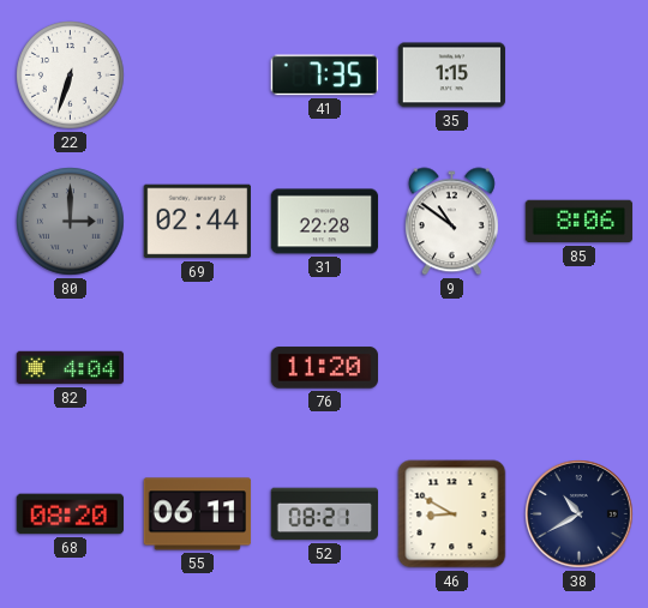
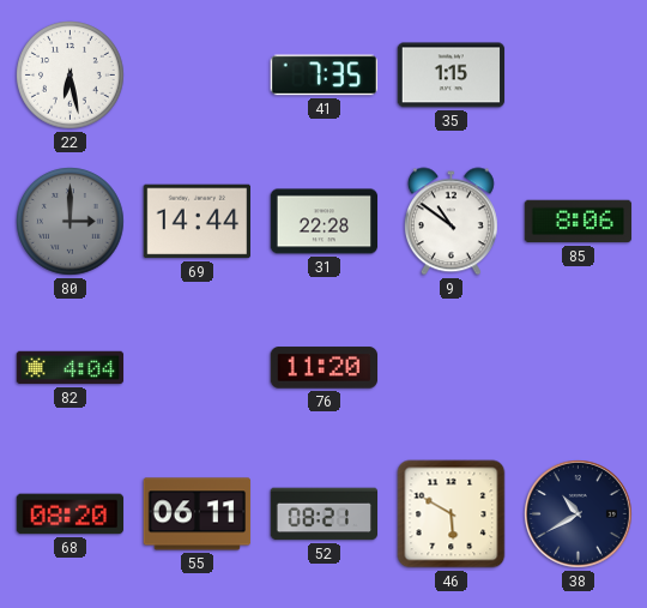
22: 6:33 -> 6:28 (71, 76)
69: 02:44 -> 14:44 (196, 222)
46: 8:50 -> 5:50 (452, 514)
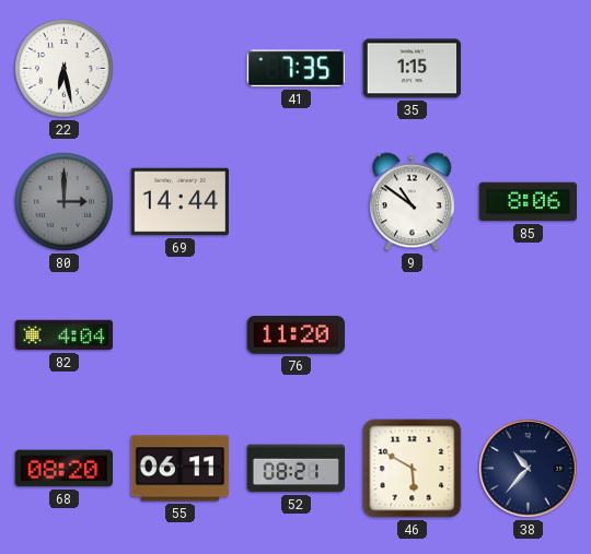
31: 22:28 -> none (325, 222)
38: 10:40 -> 10:37 (529, 469)
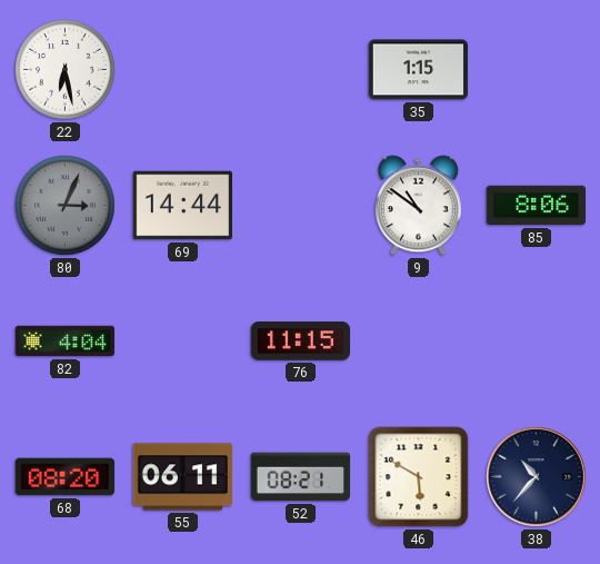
41: 7:35 -> none (296, 69)
80: 3:00 -> 3:04 (66, 206)
76: 11:20 -> 11:15 (301, 342)
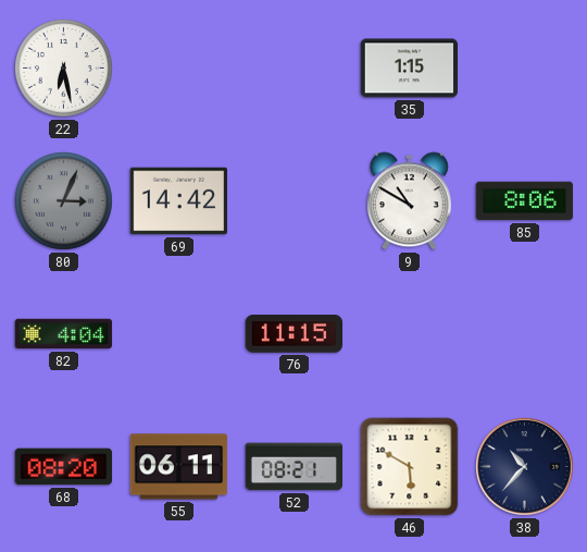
69: 14:44 -> 14:42 (178, 201)
9: 10:51 -> 10:50 (409, 201)
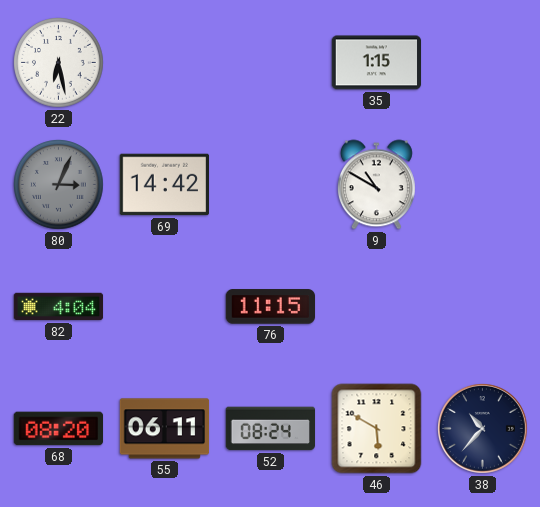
85: 8:06 -> none (525, 201)
52: 08:21 -> 08:24 (271, 429)
